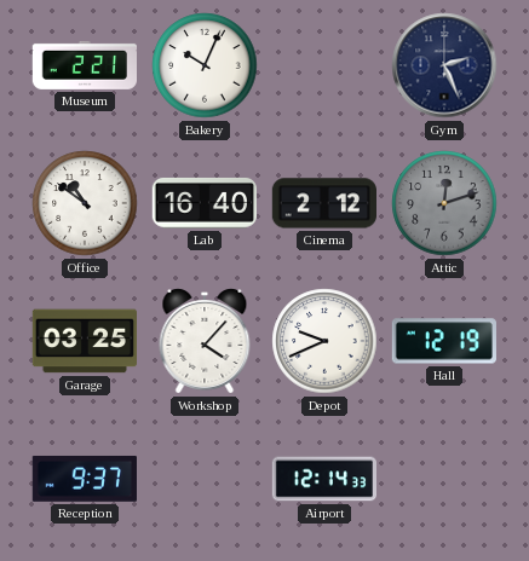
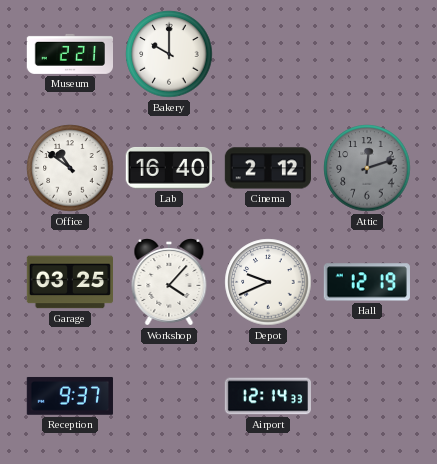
Bakery: 10:04 -> 10:00 (169, 54)
Gym: 2:26 -> none (444, 65)
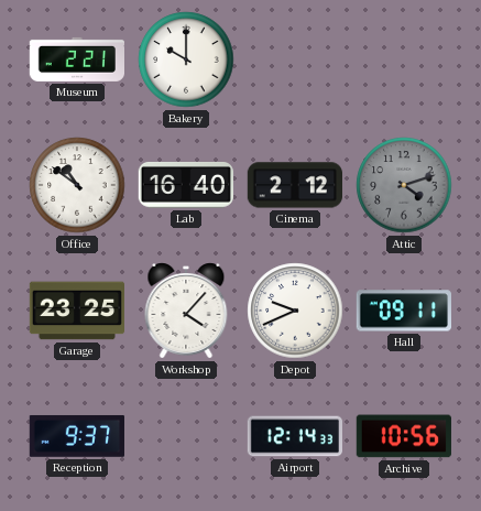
Attic: 12:12 -> 4:12 (404, 185)
Garage: 03:25 -> 23:25 (76, 311)
Hall: 12:19 -> 09:11 (404, 311)
Archive: none -> 10:56 (404, 436)
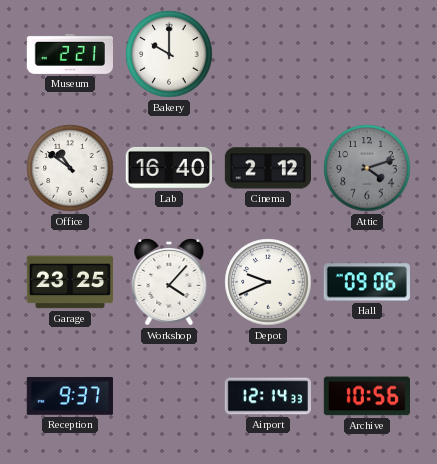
Hall: 09:11 -> 09:06 (367, 282)
